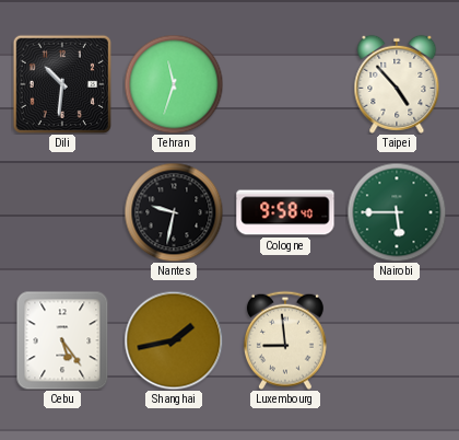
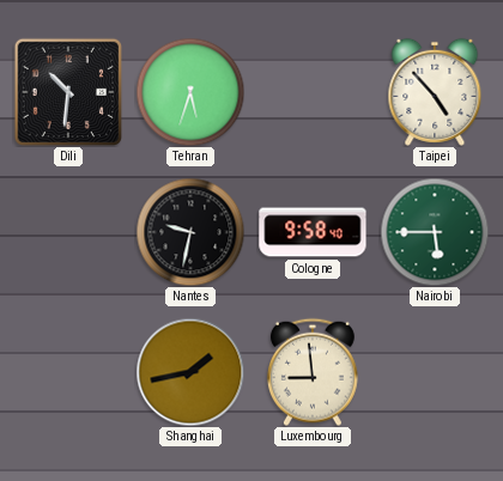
Tehran: 11:33 -> 5:33 (190, 92)
Cebu: 5:24 -> none (62, 340)
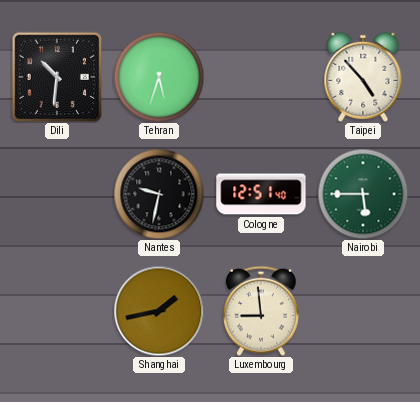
Cologne: 9:58 -> 12:51 (261, 194)
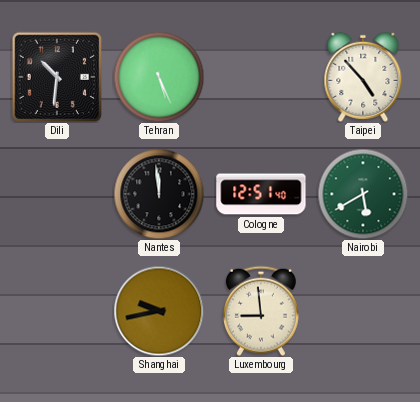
Tehran: 5:33 -> 5:26 (159, 77)
Nantes: 9:32 -> 11:59 (159, 194)
Nairobi: 5:45 -> 5:40 (363, 194)
Shanghai: 1:43 -> 9:43 (159, 311)
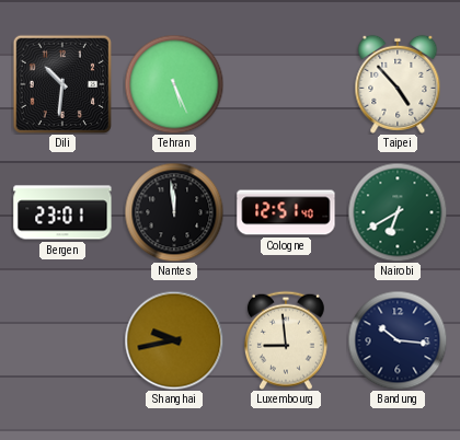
Bergen: none -> 23:01 (62, 212)
Nairobi: 5:40 -> 6:40 (398, 212)
Bandung: none -> 10:16 (398, 340)
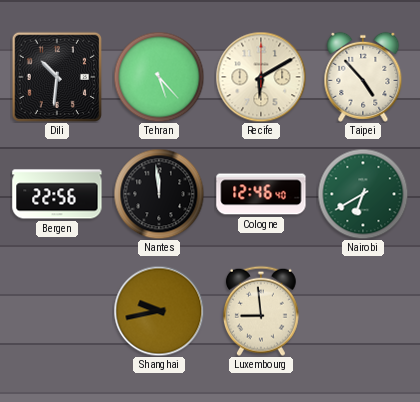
Tehran: 5:26 -> 5:23 (159, 77)
Recife: none -> 6:10 (261, 77)
Bergen: 23:01 -> 22:56 (57, 194)
Cologne: 12:51 -> 12:46 (261, 194)
Bandung: 10:16 -> none (398, 340)
